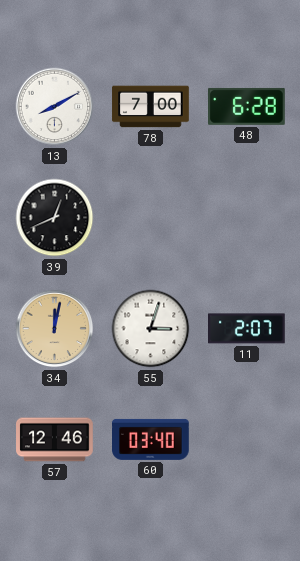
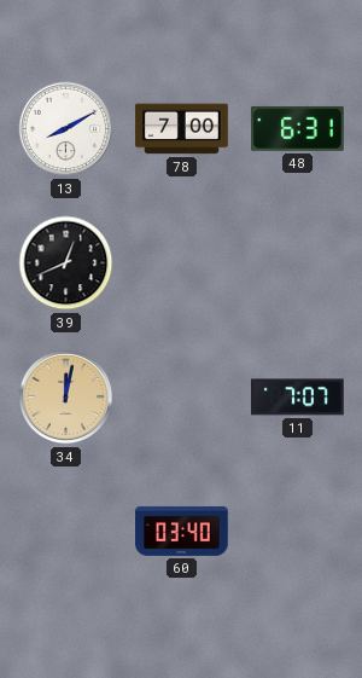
48: 6:28 -> 6:31 (298, 128)
55: 3:03 -> none (151, 329)
11: 2:07 -> 7:07 (298, 398)
57: 12:46 -> none (55, 440)
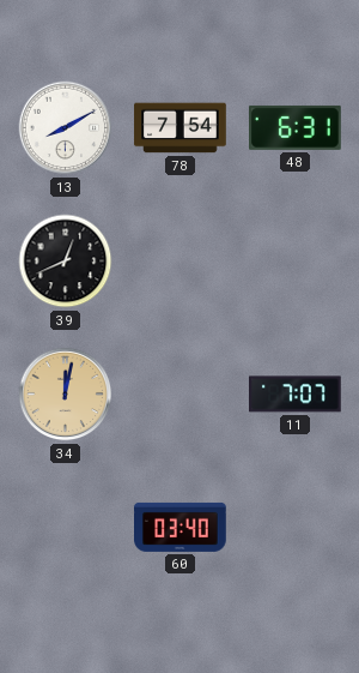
78: 7:00 -> 7:54 (181, 128)
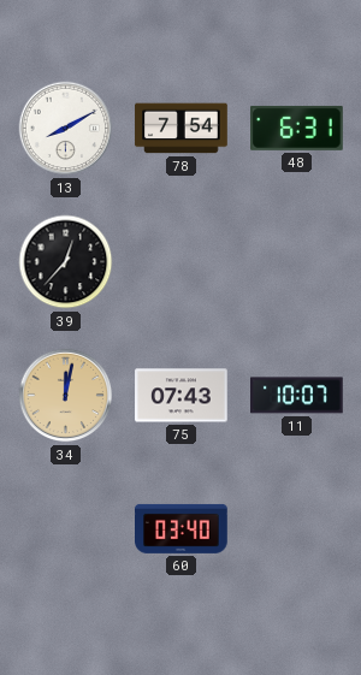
39: 12:41 -> 12:37 (66, 262)
75: none -> 07:43 (182, 396)
11: 7:07 -> 10:07 (297, 396)
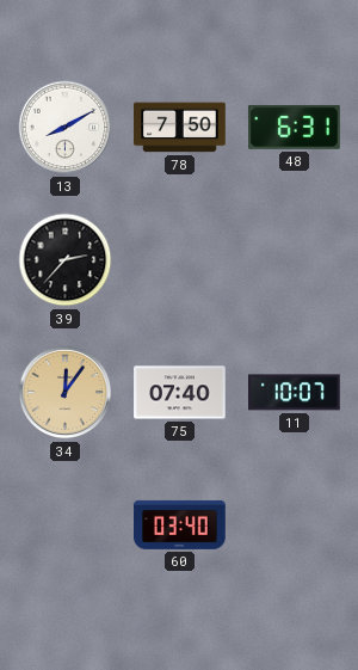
78: 7:54 -> 7:50 (180, 128)
39: 12:37 -> 2:37 (66, 260)
34: 12:02 -> 12:06 (66, 393)
75: 07:43 -> 07:40 (180, 393)
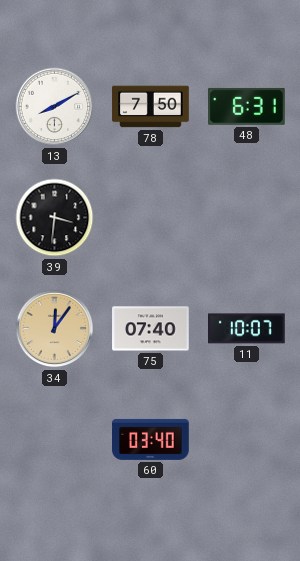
39: 2:37 -> 3:31 (55, 218)
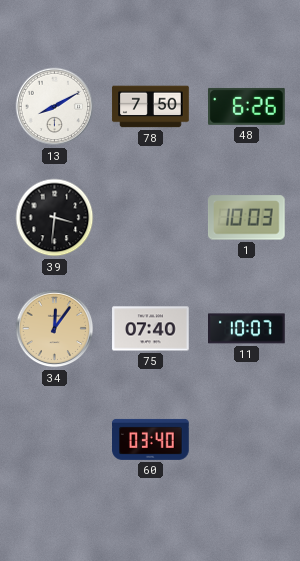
48: 6:31 -> 6:26 (247, 106)
1: none -> 10:03 (246, 218)
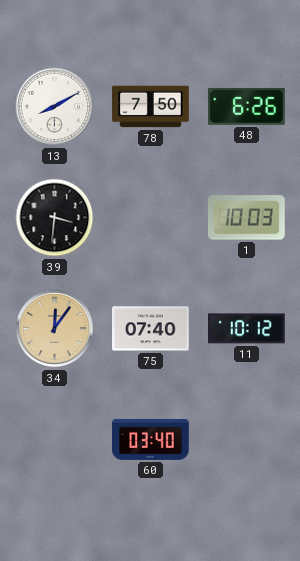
11: 10:07 -> 10:12 (247, 329)
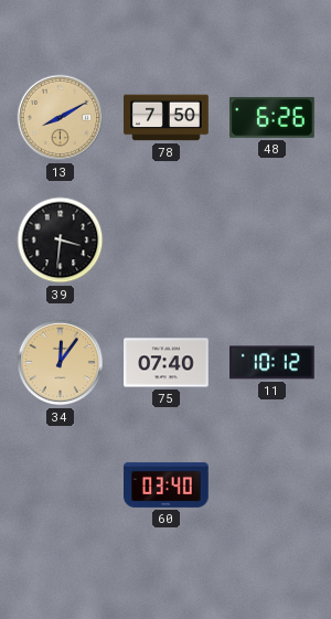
13 dial: white -> champagne (61, 118)
1: 10:03 -> none (246, 218)
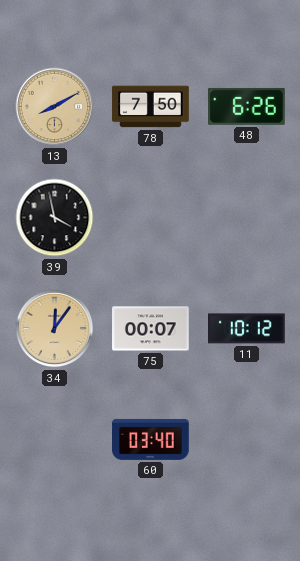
39: 3:31 -> 3:58 (55, 218)
75: 07:40 -> 00:07 (151, 329)
